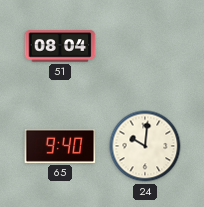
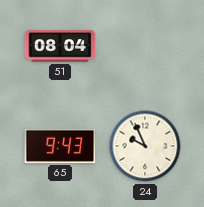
65: 9:40 -> 9:43 (60, 146)
24: 10:01 -> 9:56 (145, 146)
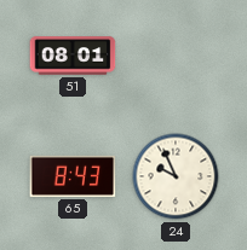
51: 08:04 -> 08:01 (73, 56)
65: 9:43 -> 8:43 (73, 176)
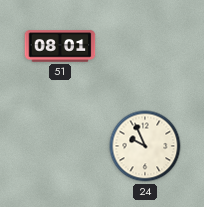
65: 8:43 -> none (73, 176)
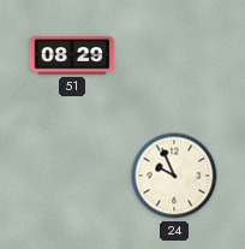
51: 08:01 -> 08:29 (72, 55)
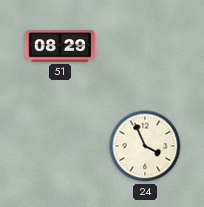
24: 9:56 -> 3:56 (145, 146)
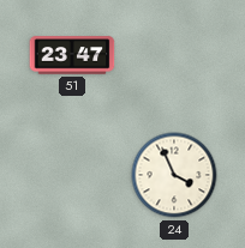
51: 08:29 -> 23:47 (72, 55)
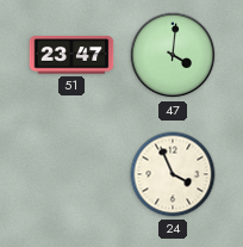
47: none -> 4:01 (173, 55)
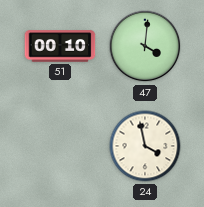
51: 23:47 -> 00:10 (60, 46)
24: 3:56 -> 3:58 (145, 146)
